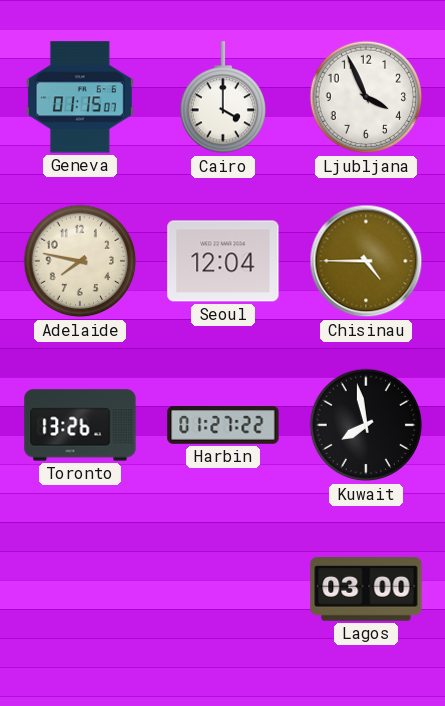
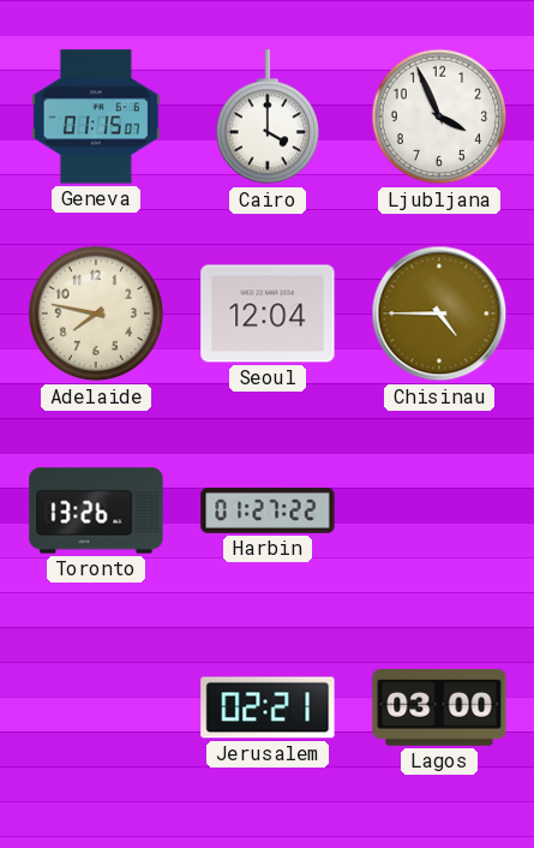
Kuwait: 7:58 -> none (366, 425)
Jerusalem: none -> 02:21 (268, 707)
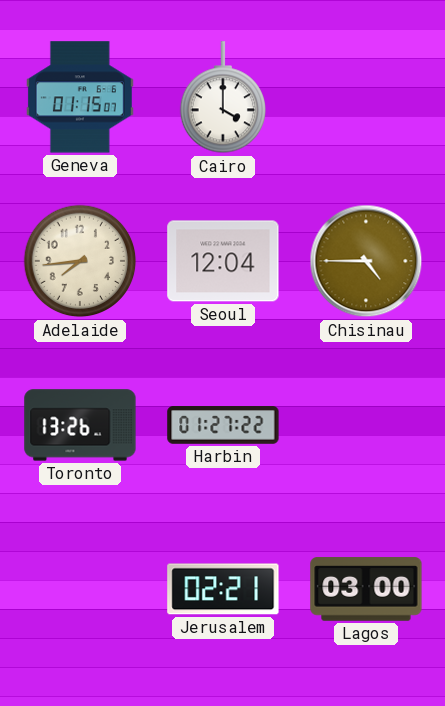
Ljubljana: 3:56 -> none (439, 117)
Adelaide: 7:47 -> 7:44 (80, 261)
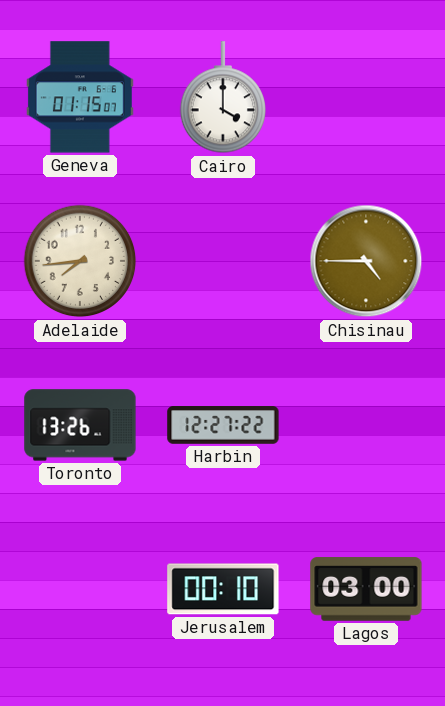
Seoul: 12:04 -> none (223, 261)
Harbin: 01:27 -> 12:27 (223, 425)
Jerusalem: 02:21 -> 00:10 (223, 589)
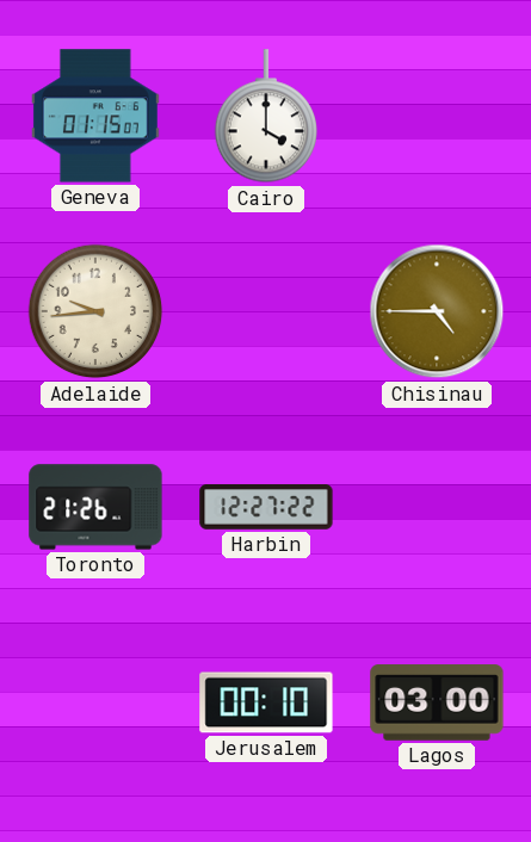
Adelaide: 7:44 -> 9:44 (95, 311)
Toronto: 13:26 -> 21:26 (95, 507)
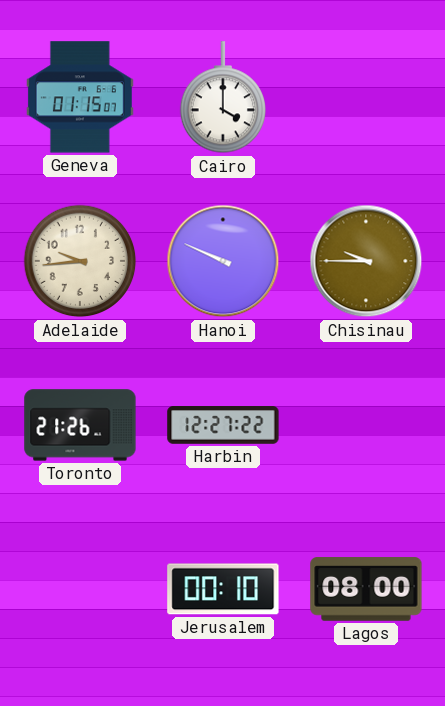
Hanoi: none -> 9:49 (223, 261)
Chisinau: 4:45 -> 9:45 (366, 261)
Lagos: 03:00 -> 08:00 (366, 589)
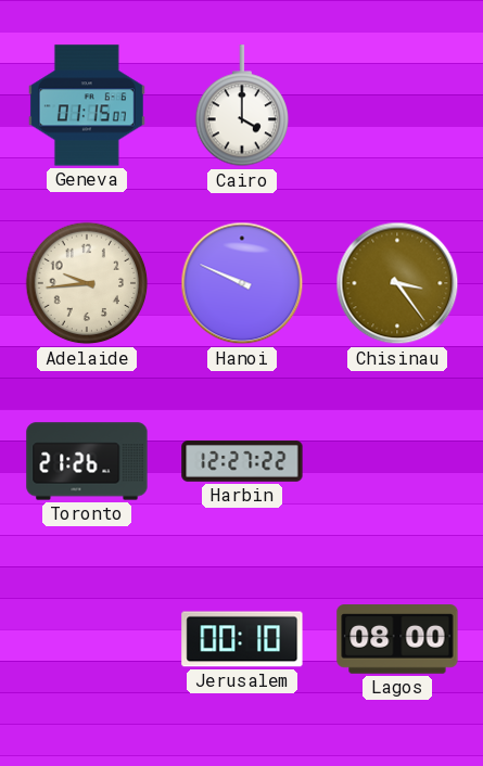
Chisinau: 9:45 -> 3:24 (397, 283)
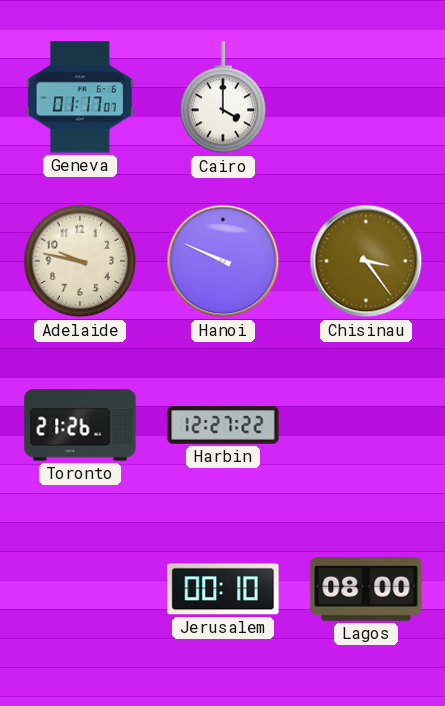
Geneva: 01:15 -> 01:17 (80, 97)
Adelaide: 9:44 -> 9:47 (80, 261)
